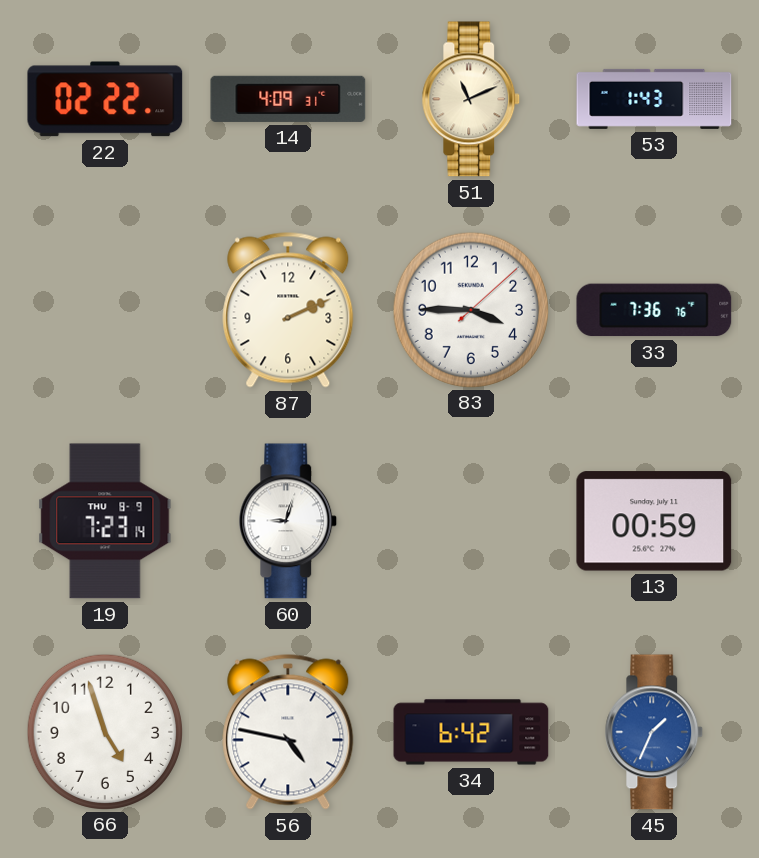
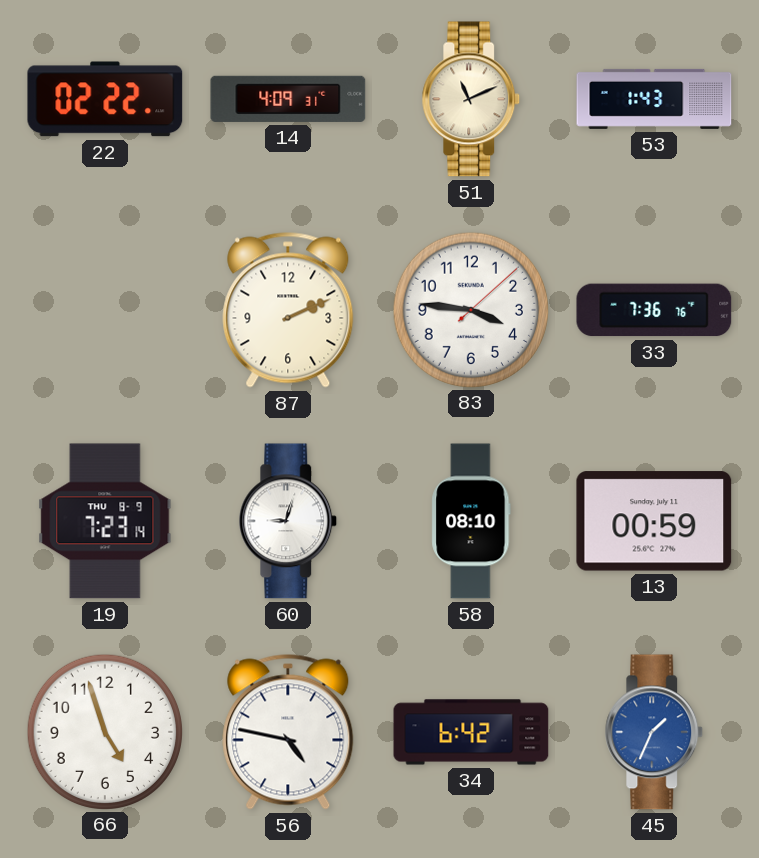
83: 3:45 -> 3:46 (470, 309)
58: none -> 08:10 (471, 521)
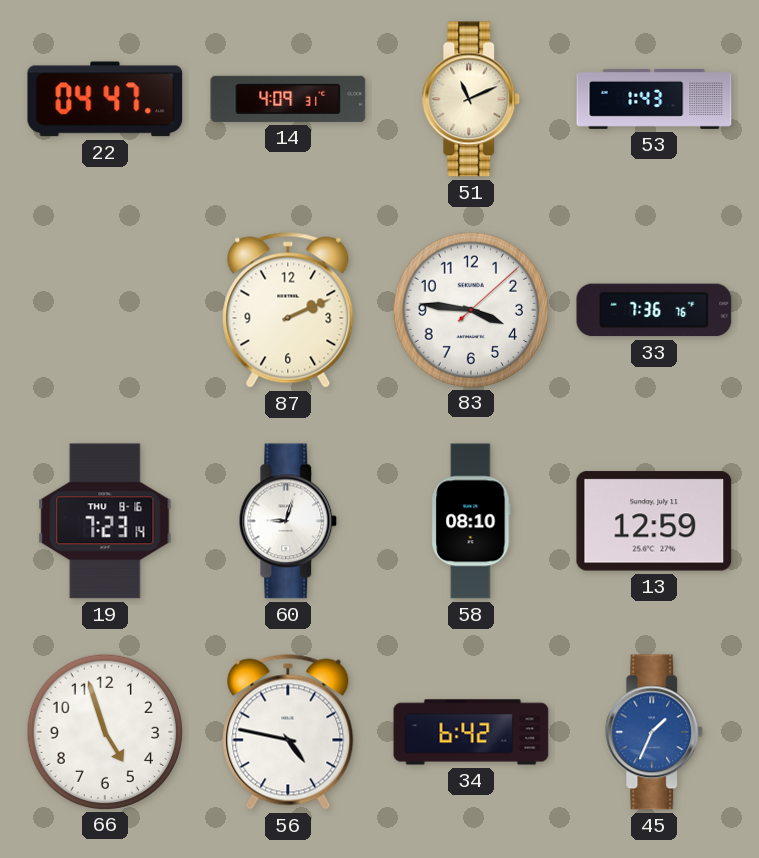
22: 02:22 -> 04:47 (105, 99)
19 date: THU 8-9 -> THU 8-16 (105, 521)
13: 00:59 -> 12:59 (654, 521)
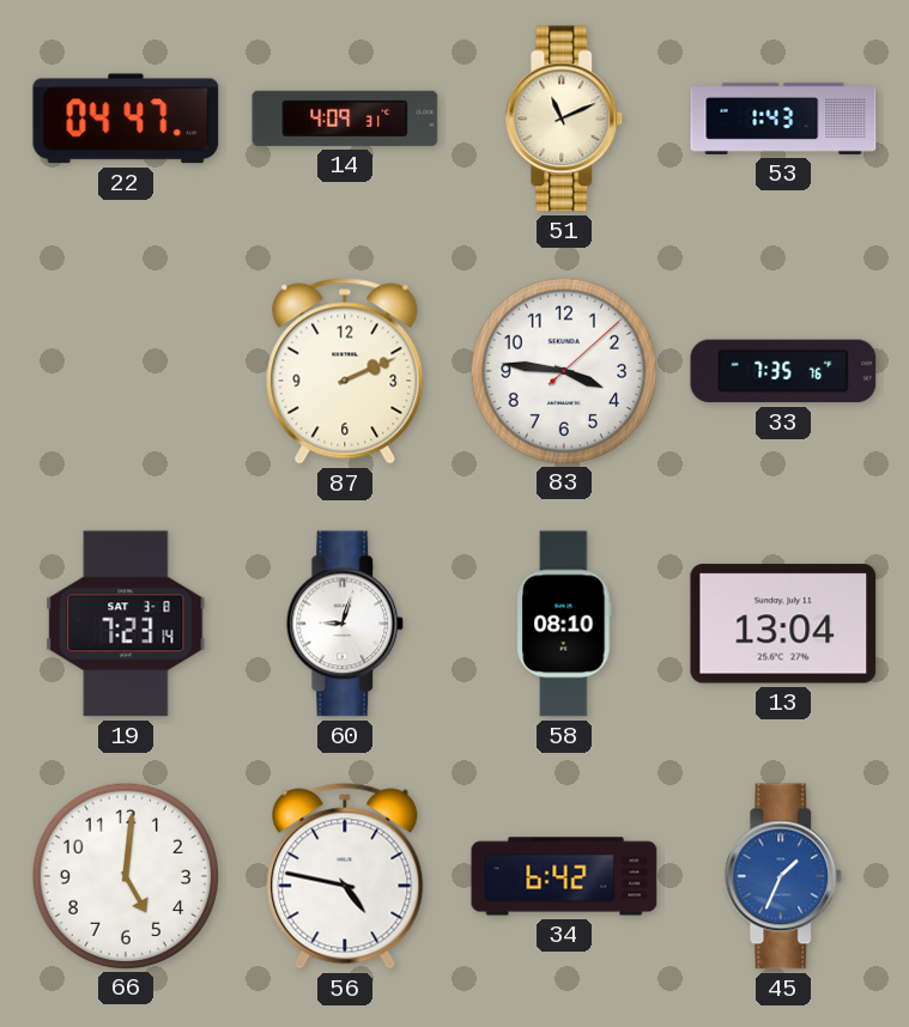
33: 7:36 -> 7:35 (783, 371)
19 date: THU 8-16 -> SAT 3-8 (126, 624)
13: 12:59 -> 13:04 (783, 624)
66: 4:57 -> 5:01 (125, 875)
